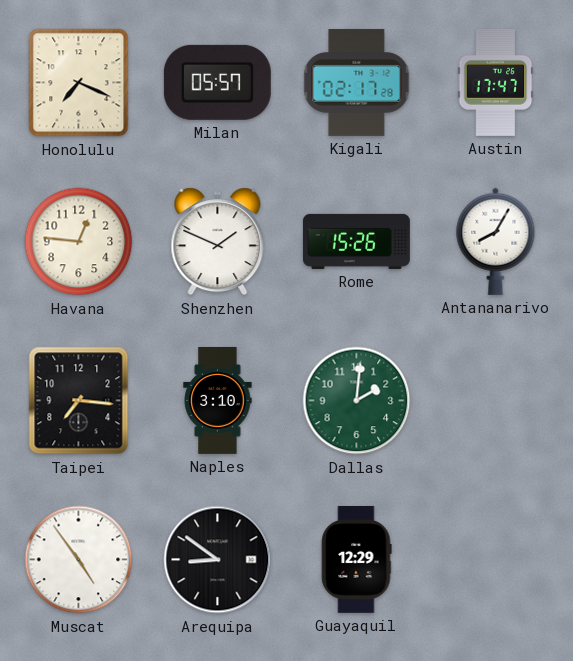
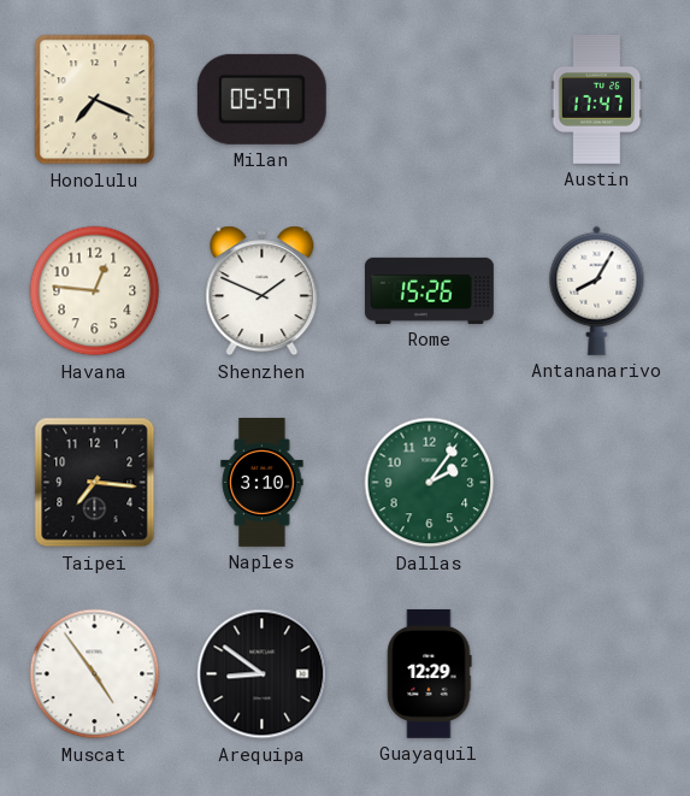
Kigali: 02:17 -> none (357, 82)
Dallas: 2:01 -> 2:06 (430, 483)
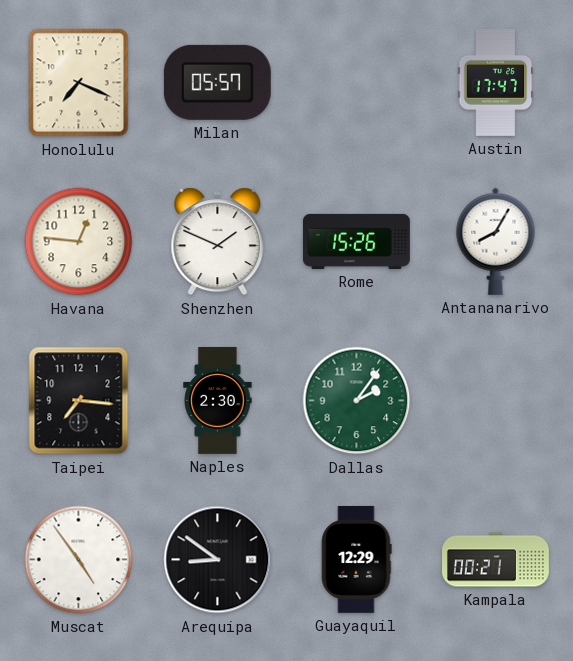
Naples: 3:10 -> 2:30 (218, 400)
Kampala: none -> 00:21 (496, 560)
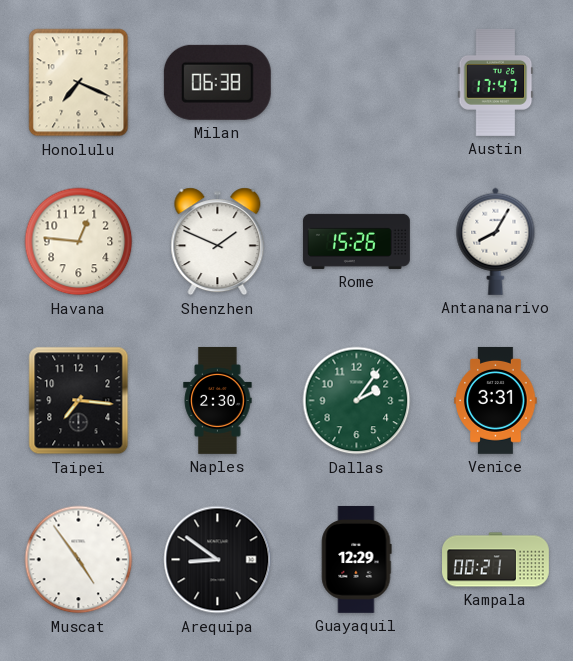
Milan: 05:57 -> 06:38 (217, 82)
Venice: none -> 3:31 (496, 400)
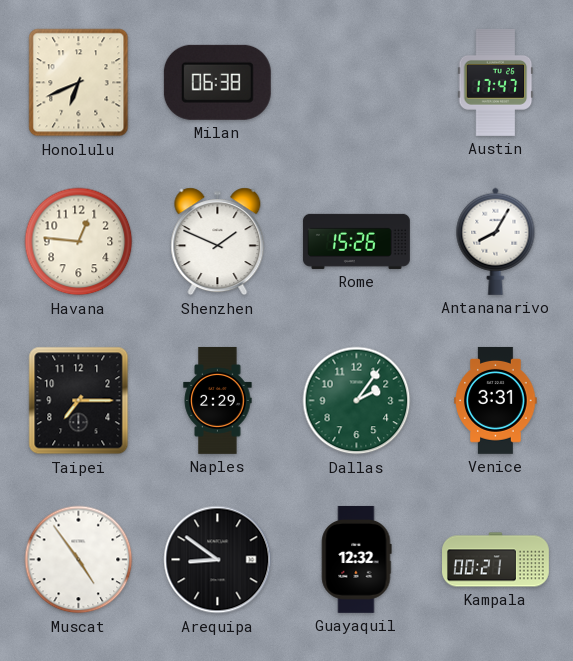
Honolulu: 7:19 -> 6:41 (79, 83)
Taipei: 7:16 -> 7:15 (79, 401)
Naples: 2:30 -> 2:29 (218, 400)
Guayaquil: 12:29 -> 12:32 (357, 559)
